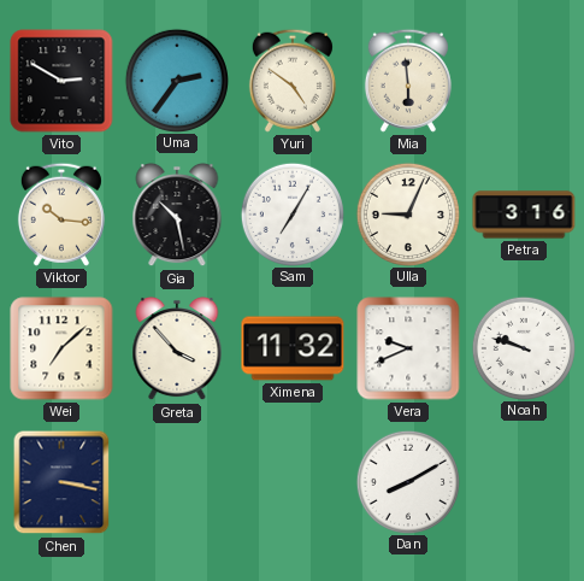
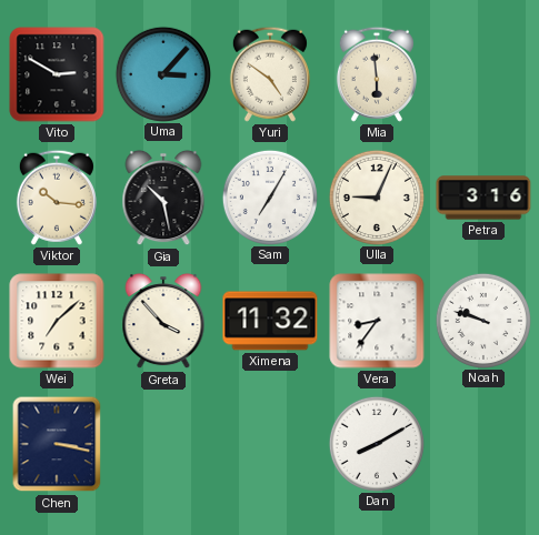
Uma: 2:36 -> 3:07 (162, 73)
Vera: 9:41 -> 8:36 (377, 321)
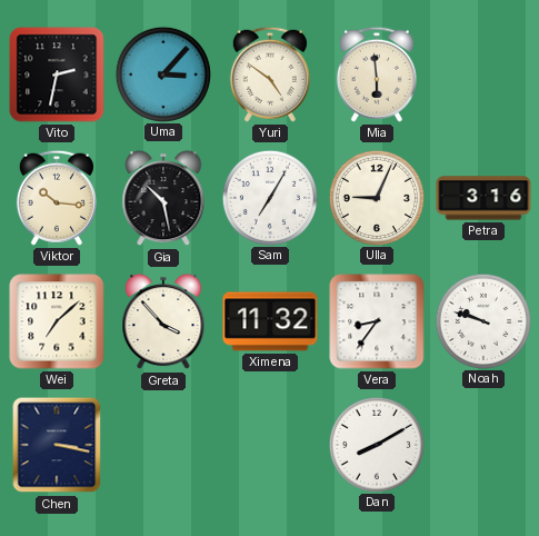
Vito: 2:50 -> 2:32 (57, 75)
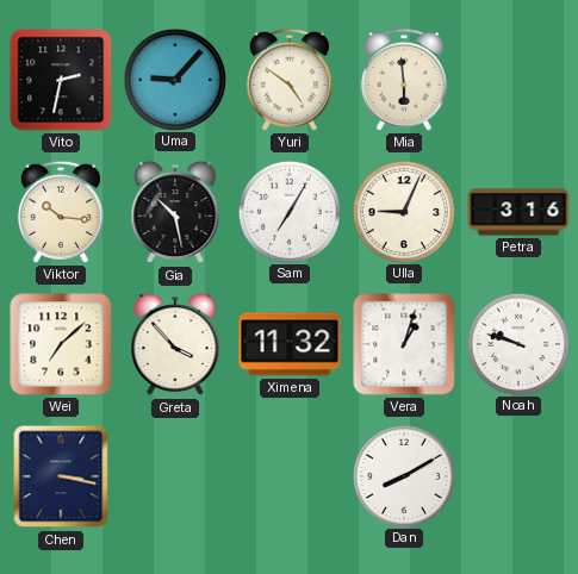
Uma: 3:07 -> 9:07 (174, 79)
Vera: 8:36 -> 1:03 (404, 344)
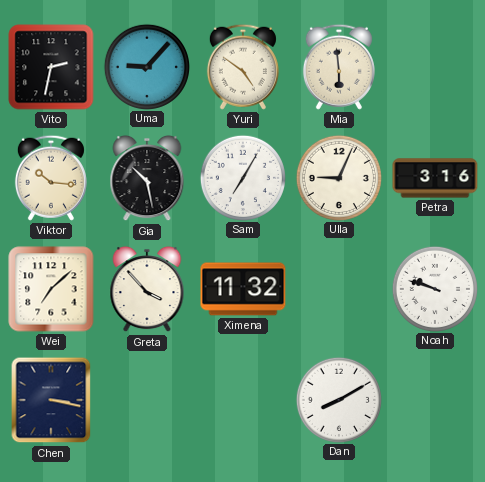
Vera: 1:03 -> none (404, 344)
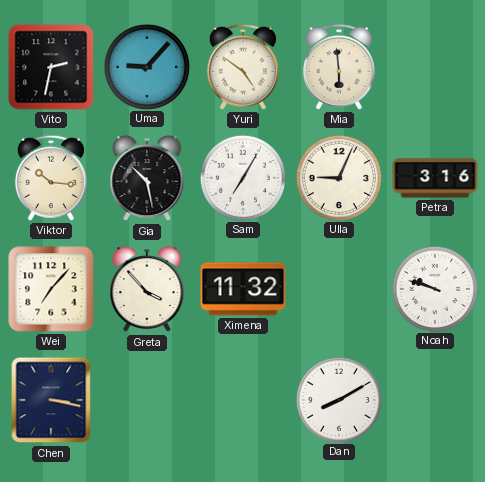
Wei: 7:08 -> 7:07 (51, 289)
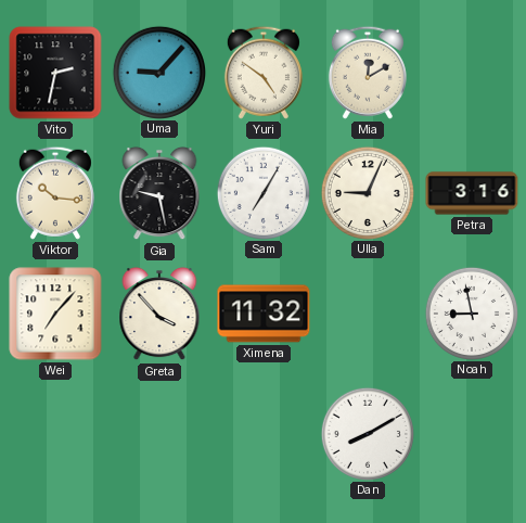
Mia: 5:59 -> 12:10 (368, 73)
Gia: 10:28 -> 9:28 (159, 193)
Noah: 9:48 -> 8:58 (471, 312)
Chen: 3:17 -> none (51, 400)
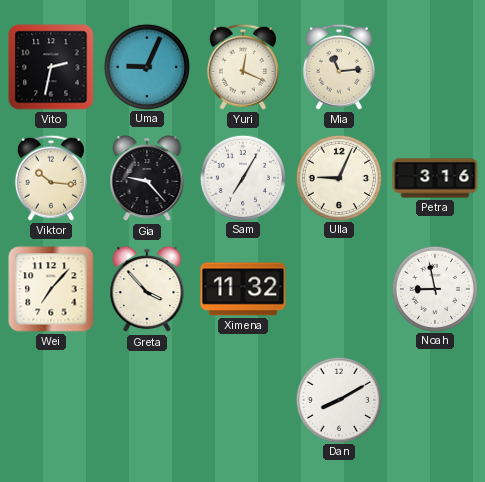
Uma: 9:07 -> 9:04 (146, 66)
Yuri: 4:51 -> 12:19 (243, 67)
Mia: 12:10 -> 11:14 (339, 67)
Gia: 9:28 -> 9:23 (147, 178)
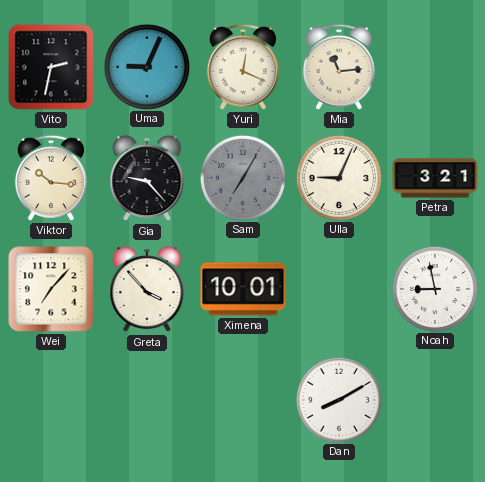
Sam dial: white -> grey (242, 177)
Petra: 3:16 -> 3:21 (435, 178)
Ximena: 11:32 -> 10:01 (243, 289)
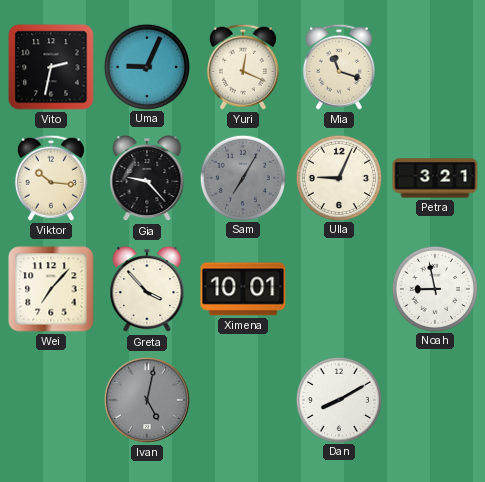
Mia: 11:14 -> 11:18 (339, 67)
Ivan: none -> 5:02 (147, 400)
